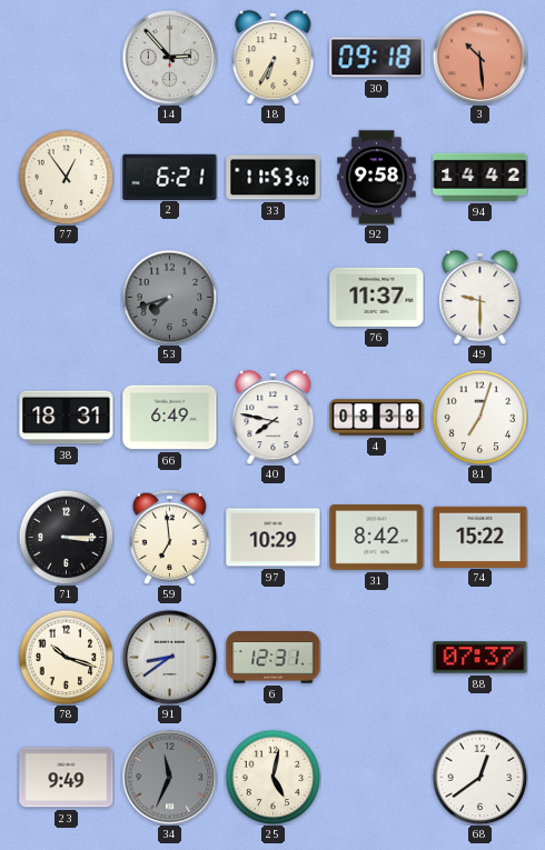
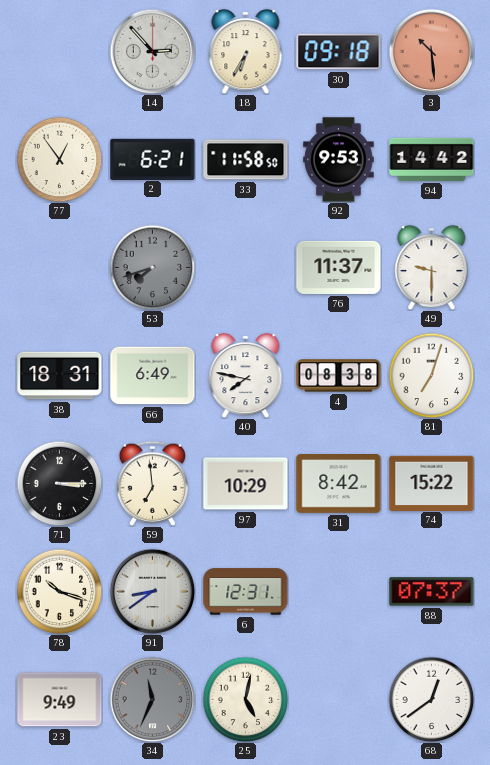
33: 11:53 -> 11:58 (246, 160)
92: 9:58 -> 9:53 (339, 160)
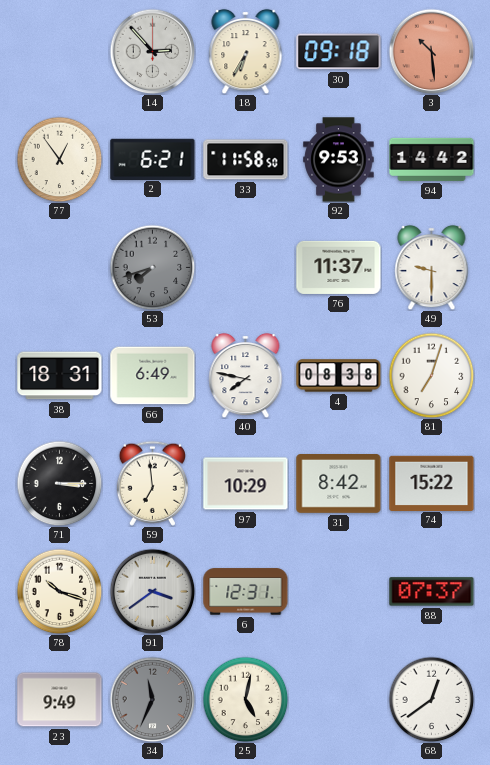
91: 8:39 -> 3:39 (152, 591)
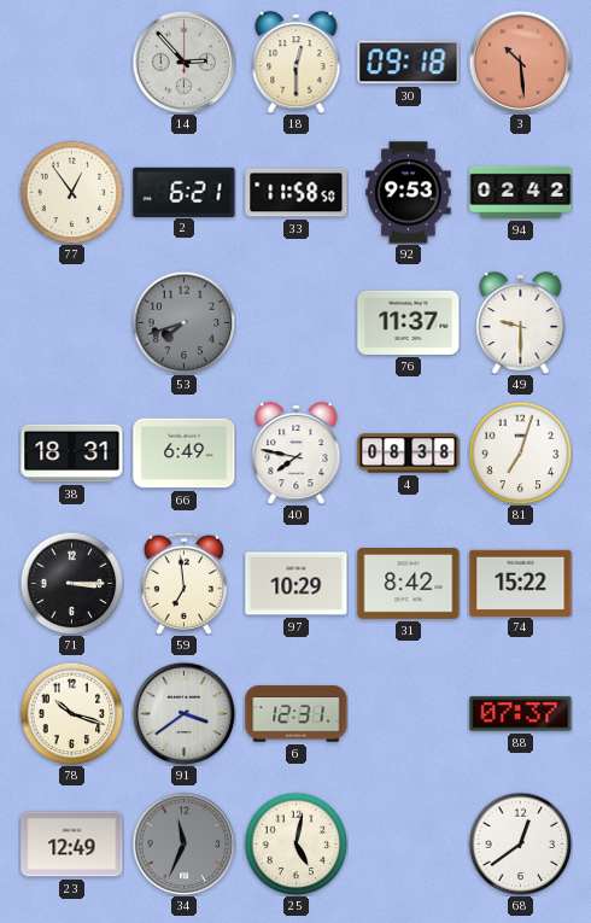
18: 6:35 -> 12:30 (297, 62)
94: 14:42 -> 02:42 (521, 192)
23: 9:49 -> 12:49 (72, 845)
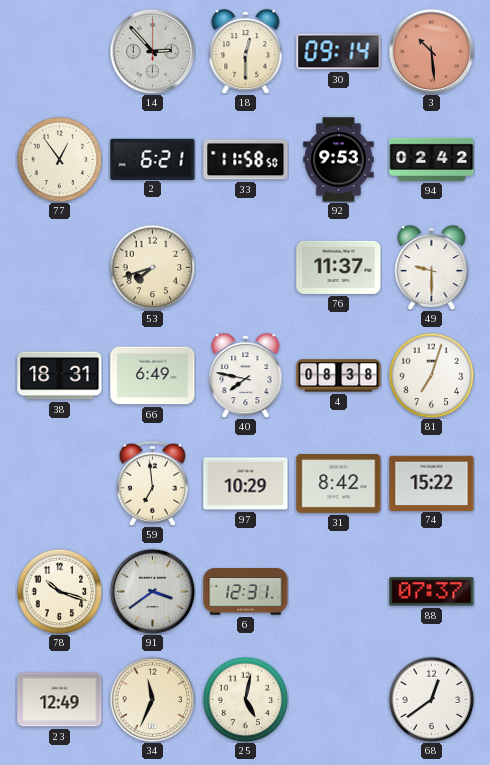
30: 09:18 -> 09:14 (339, 52)
53 dial: grey -> cream (152, 267)
71: 3:15 -> none (71, 583)
34 dial: grey -> cream (152, 699)
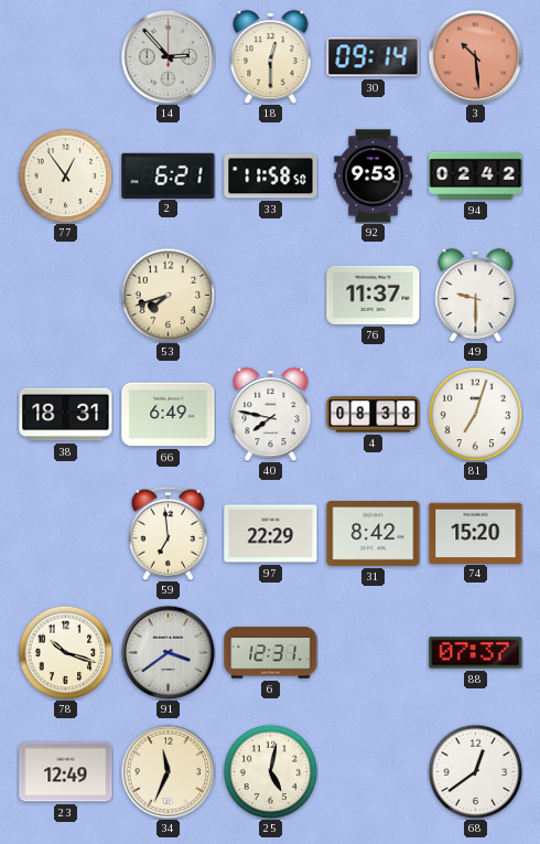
97: 10:29 -> 22:29 (271, 534)
74: 15:22 -> 15:20 (476, 533)
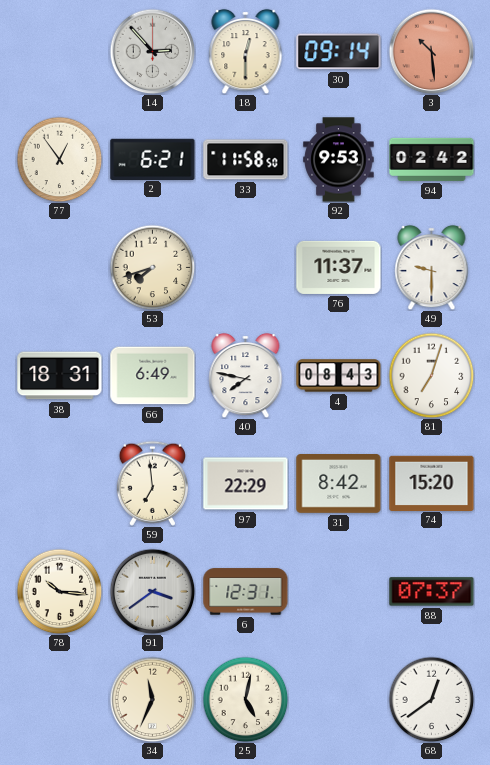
4: 08:38 -> 08:43 (339, 376)
78: 10:18 -> 10:16 (59, 591)
23: 12:49 -> none (66, 772)
